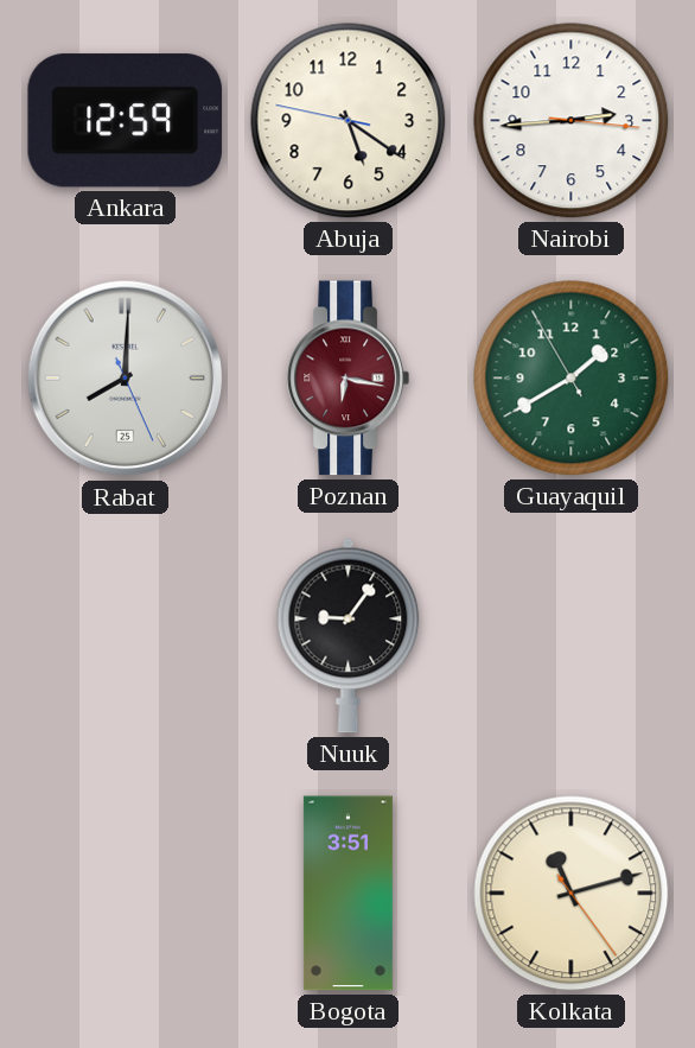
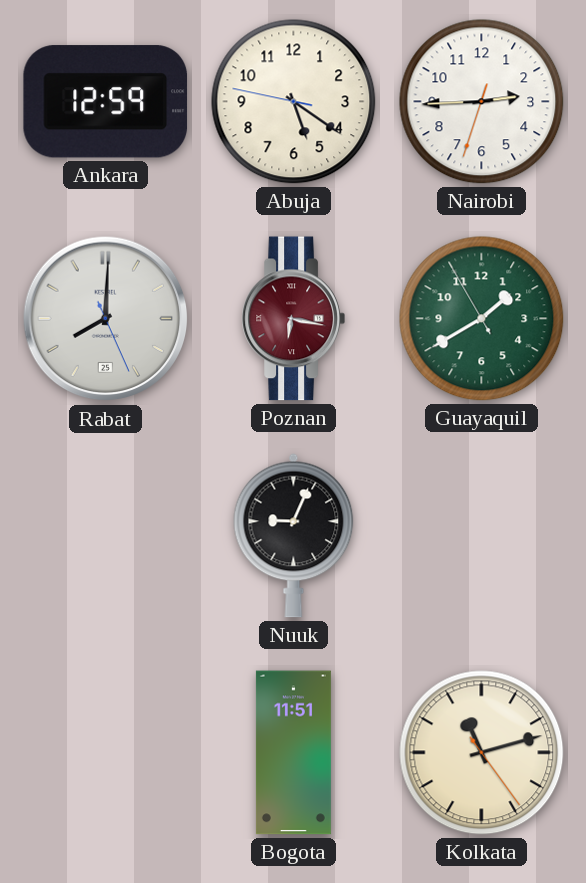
Nairobi: 2:44:16 -> 2:44:33 (482, 102)
Nuuk: 9:06 -> 9:04 (294, 535)
Bogota: 3:51 -> 11:51 (293, 753)
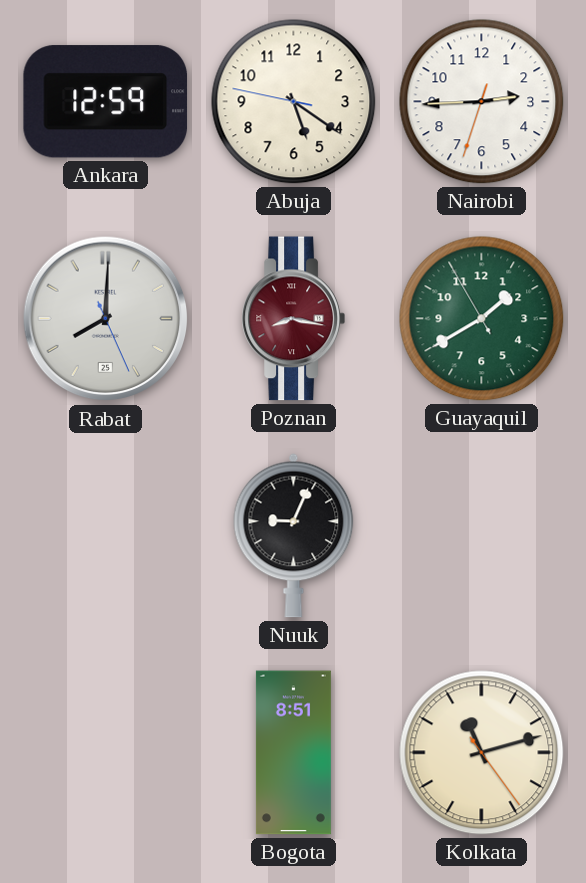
Poznan: 6:17 -> 8:17 (293, 319)
Bogota: 11:51 -> 8:51 (293, 753)
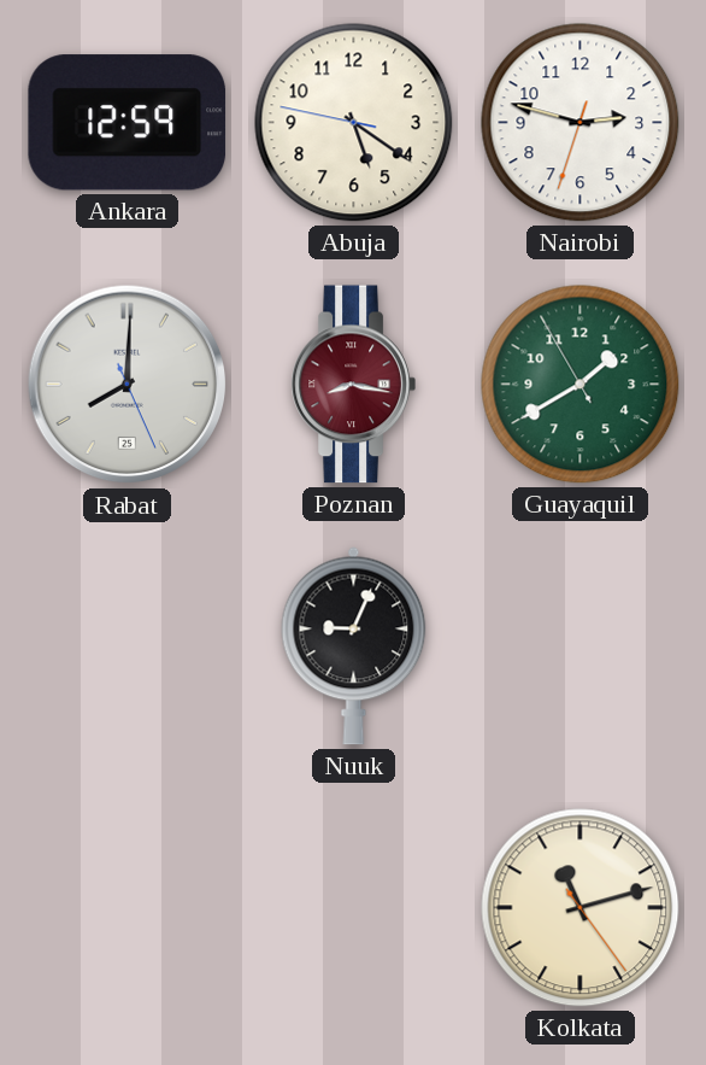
Nairobi: 2:44 -> 2:47 (581, 123)
Bogota: 8:51 -> none (293, 753)
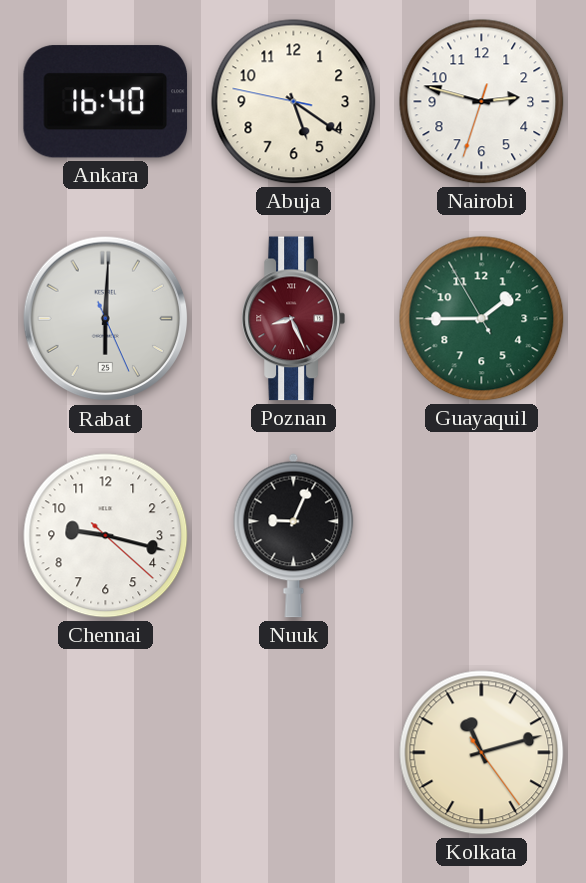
Ankara: 12:59 -> 16:40 (106, 102)
Rabat: 8:00 -> 6:00 (106, 319)
Poznan: 8:17 -> 8:26 (293, 319)
Guayaquil: 1:39 -> 1:44 (482, 319)
Chennai: none -> 9:17 (106, 536)
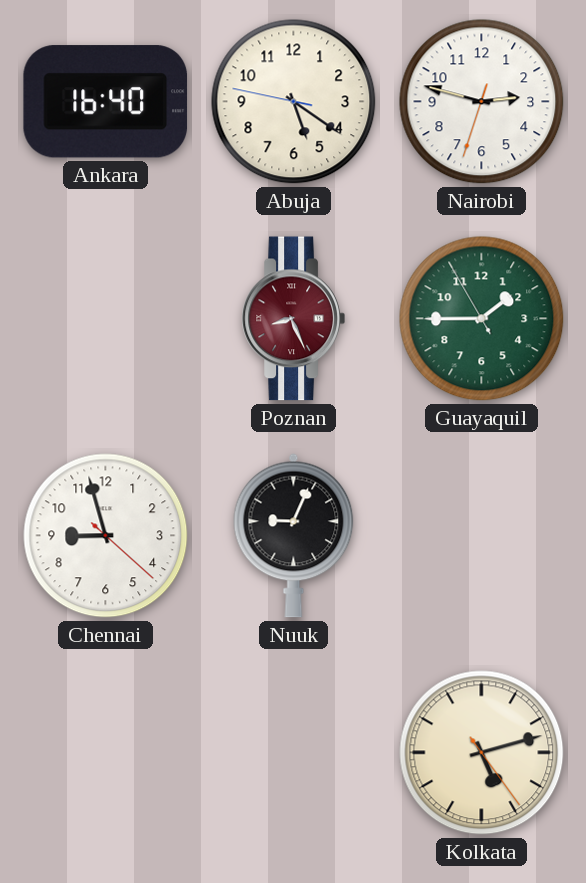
Rabat: 6:00 -> none (106, 319)
Chennai: 9:17 -> 8:57 (106, 536)
Kolkata: 11:12 -> 5:12 (482, 753)
